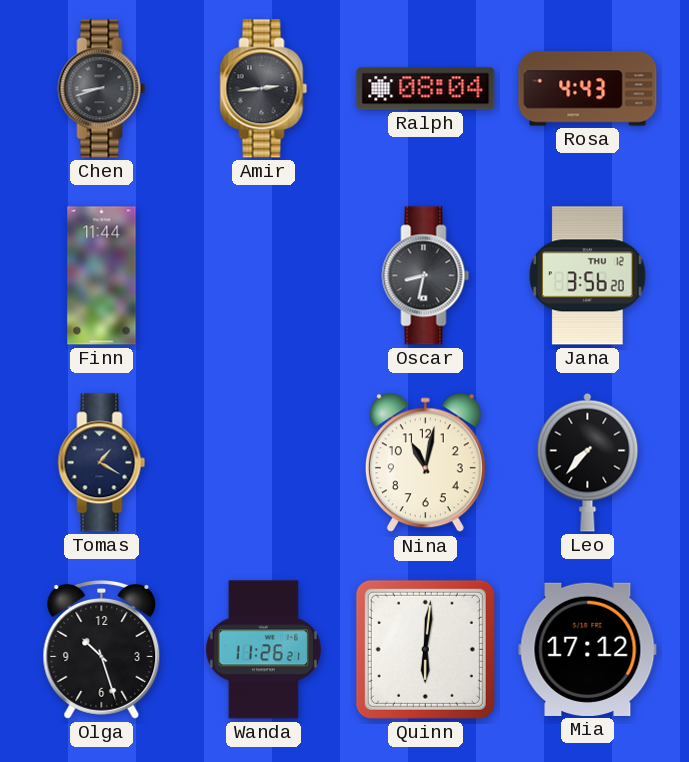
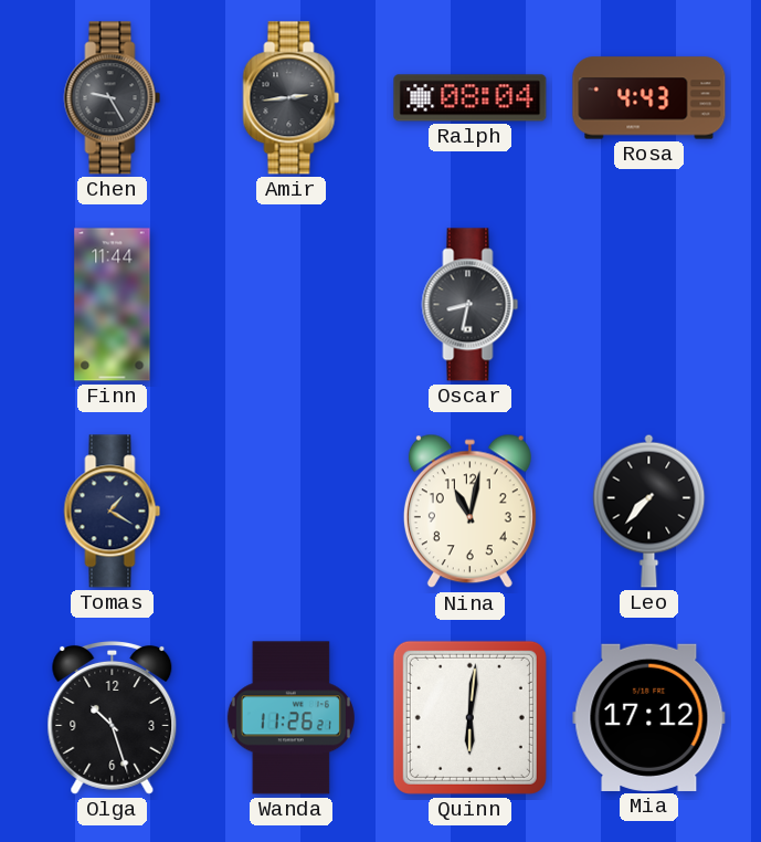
Chen: 8:42 -> 9:25 (113, 98)
Jana: 3:56 -> none (588, 276)
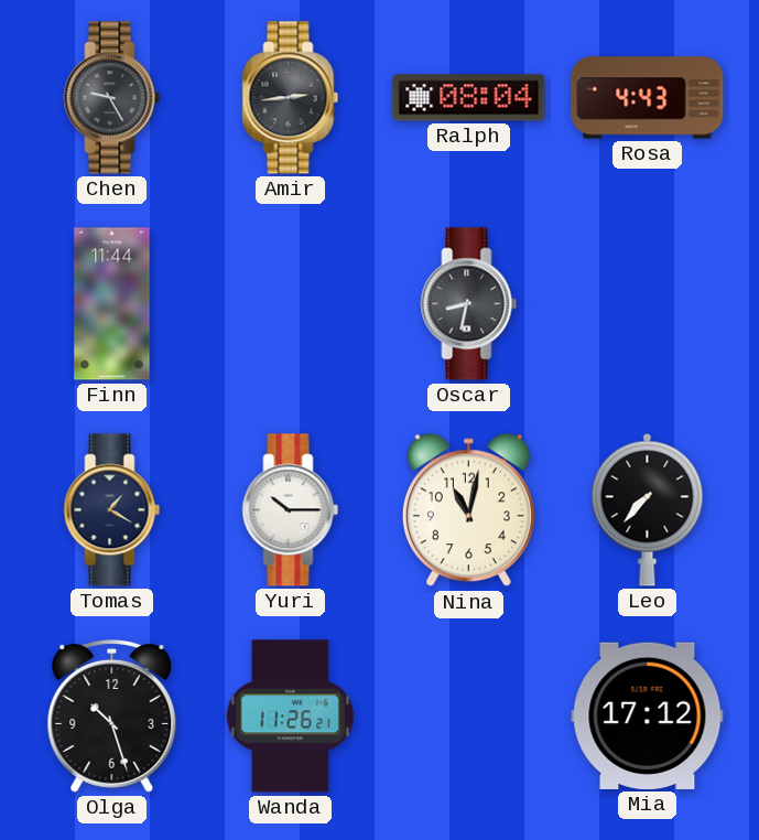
Yuri: none -> 10:15 (291, 510)
Quinn: 6:01 -> none (469, 717)
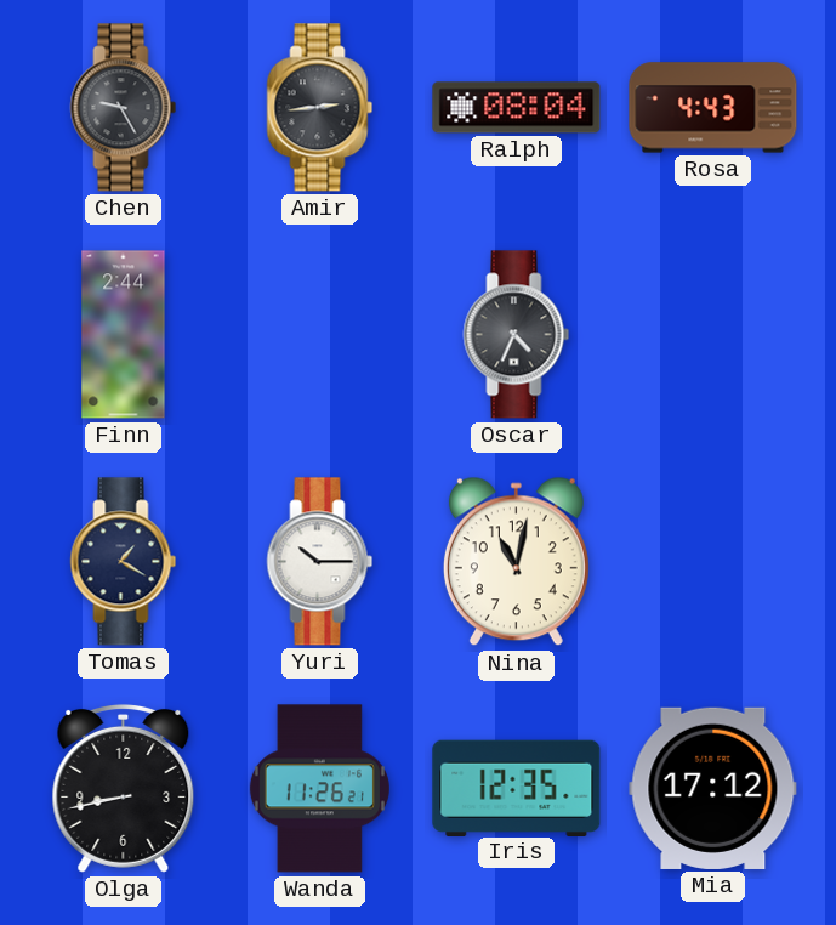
Finn: 11:44 -> 2:44 (124, 335)
Oscar: 8:32 -> 4:34 (517, 335)
Leo: 7:37 -> none (648, 509)
Olga: 10:27 -> 8:43 (124, 788)
Iris: none -> 12:35 (517, 788)
